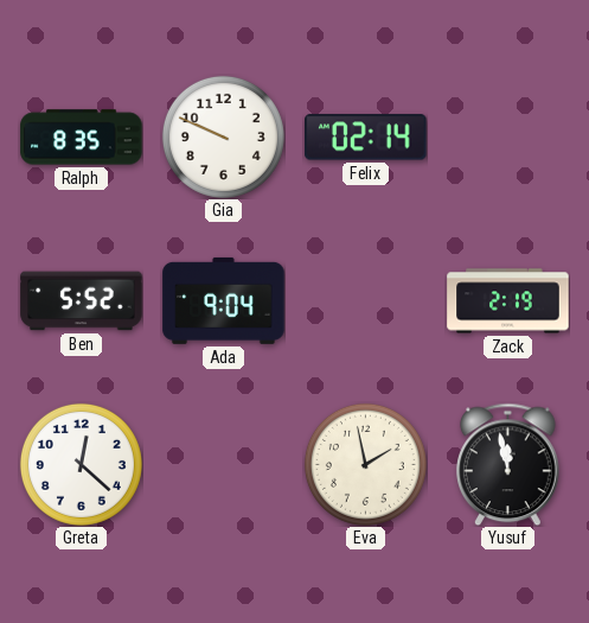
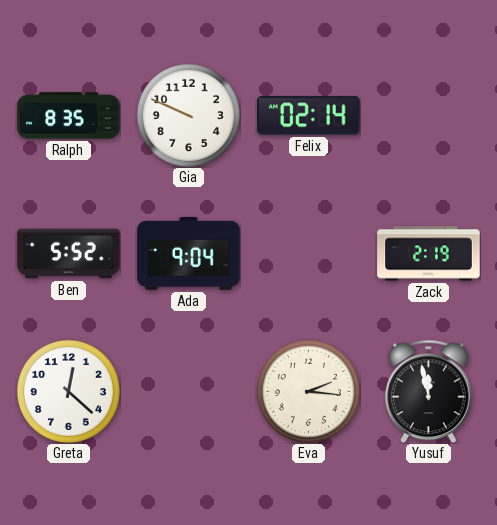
Eva: 1:58 -> 2:16 (308, 391)
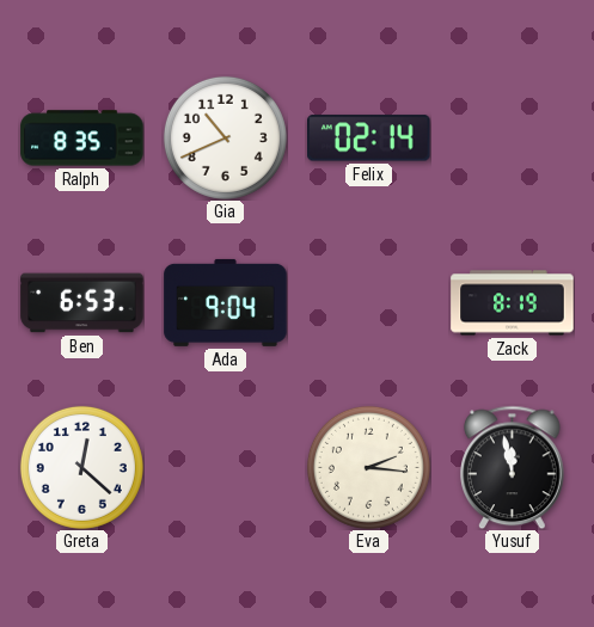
Gia: 9:49 -> 10:41 (225, 137)
Ben: 5:52 -> 6:53 (82, 303)
Zack: 2:19 -> 8:19 (513, 303)
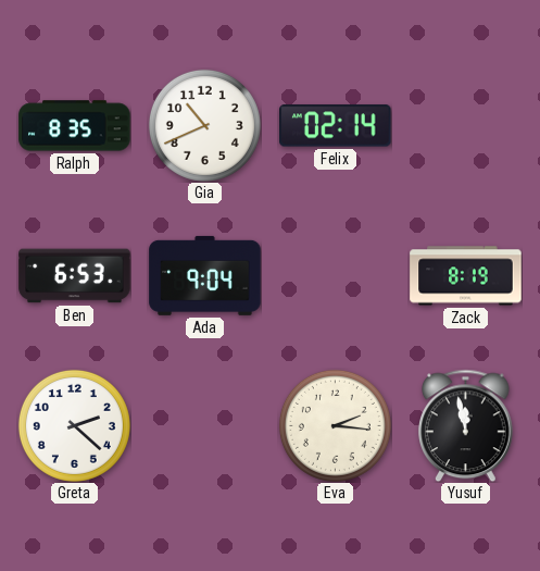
Greta: 12:22 -> 2:22 (74, 425)
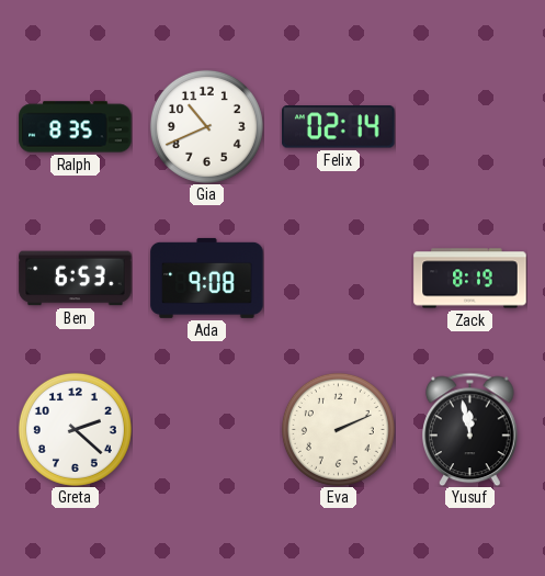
Ada: 9:04 -> 9:08 (207, 278)
Eva: 2:16 -> 2:11 (338, 429)
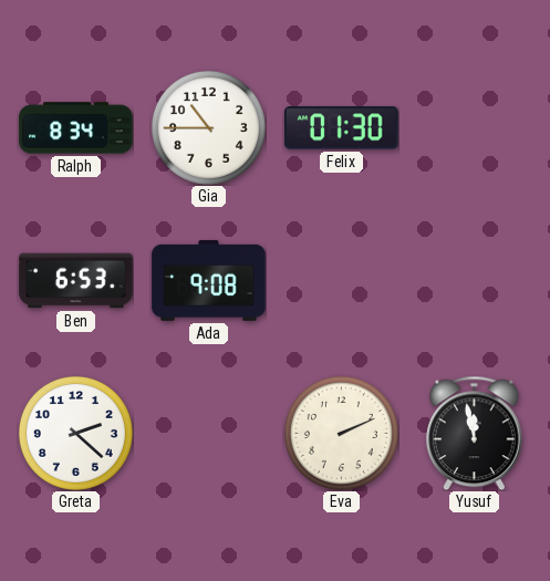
Ralph: 8:35 -> 8:34 (76, 128)
Gia: 10:41 -> 10:45 (208, 127)
Felix: 02:14 -> 01:30 (342, 128)
Zack: 8:19 -> none (470, 279)
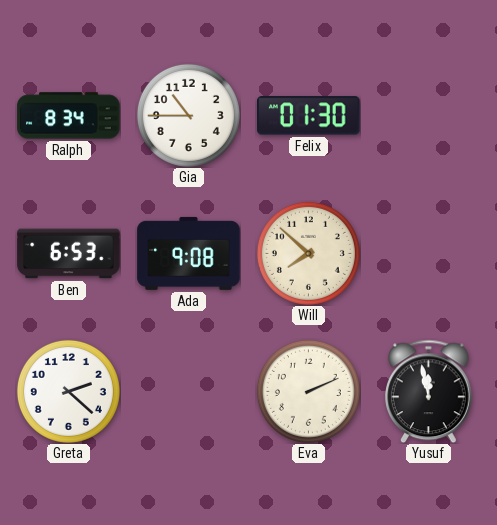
Will: none -> 7:52 (308, 253)
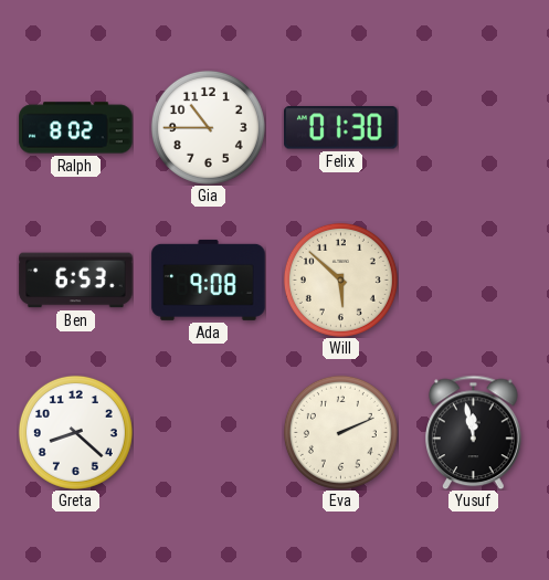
Ralph: 8:34 -> 8:02 (76, 128)
Will: 7:52 -> 5:52 (340, 280)
Greta: 2:22 -> 8:22 (75, 432)
